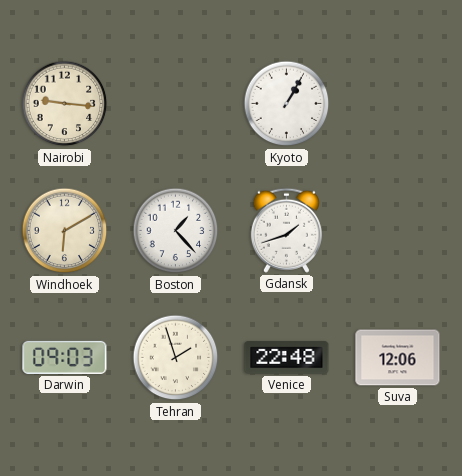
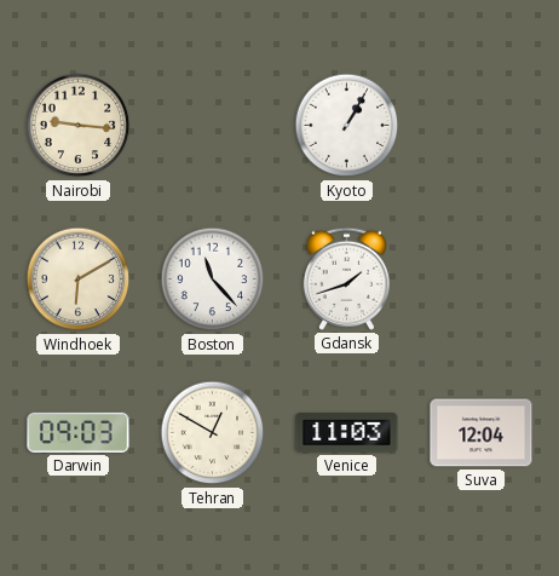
Boston: 1:23 -> 11:23 (213, 280)
Tehran: 1:57 -> 12:50 (213, 433)
Venice: 22:48 -> 11:03 (347, 433)
Suva: 12:06 -> 12:04 (482, 433)
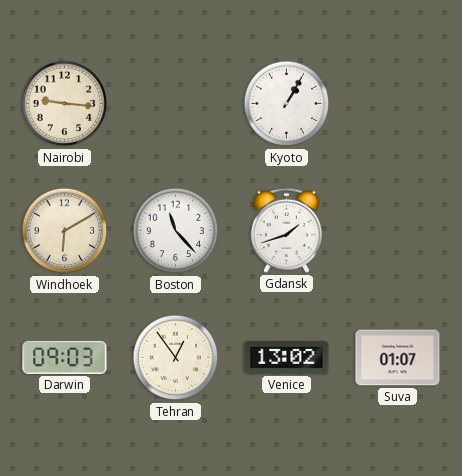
Tehran: 12:50 -> 12:54 (176, 358)
Venice: 11:03 -> 13:02 (287, 358)
Suva: 12:04 -> 01:07 (398, 358)
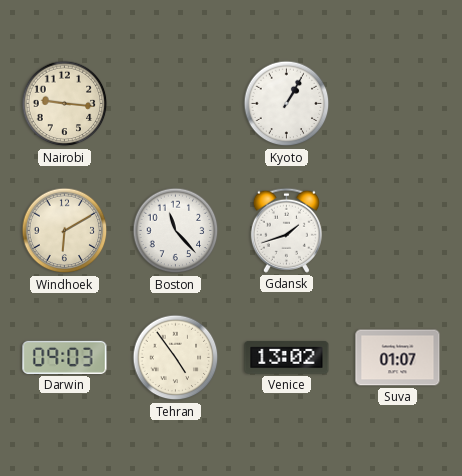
Tehran: 12:54 -> 4:54 (176, 358)
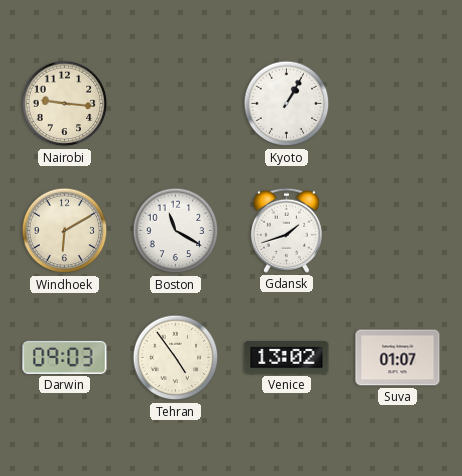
Boston: 11:23 -> 11:20 (176, 231)
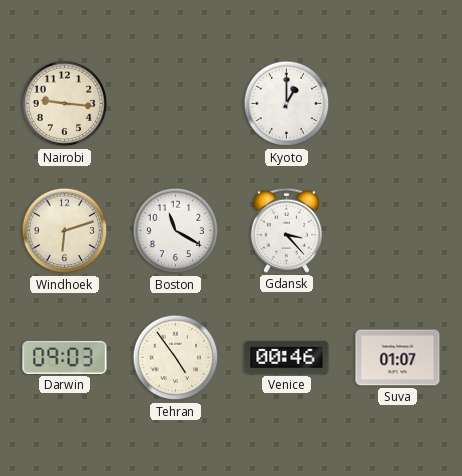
Kyoto: 1:05 -> 1:00 (287, 104)
Windhoek: 6:10 -> 6:12 (65, 231)
Gdansk: 1:42 -> 3:23 (286, 230)
Venice: 13:02 -> 00:46 (287, 358)
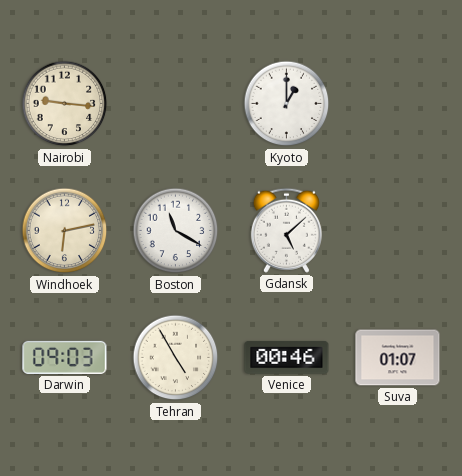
Windhoek: 6:12 -> 6:13 (65, 231)
Gdansk: 3:23 -> 5:08 (286, 230)
Tehran: 4:54 -> 4:55 (176, 358)
